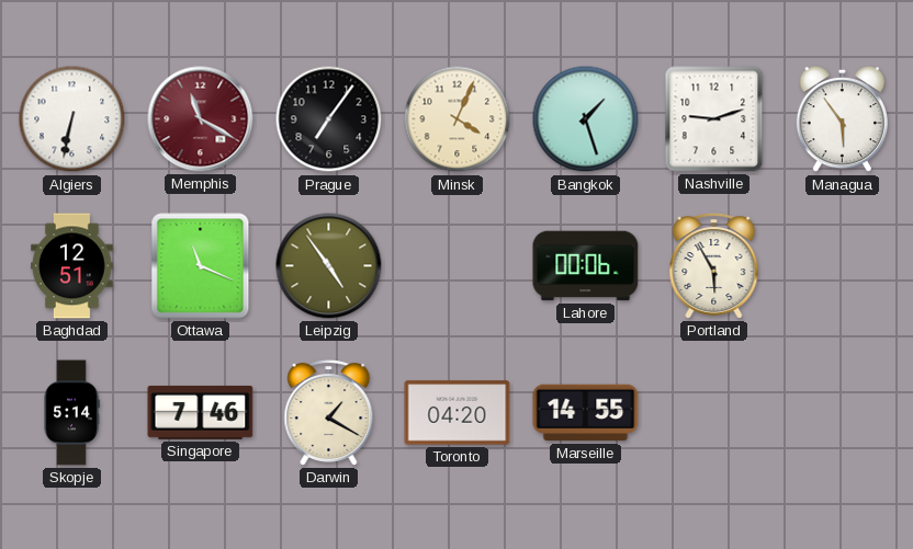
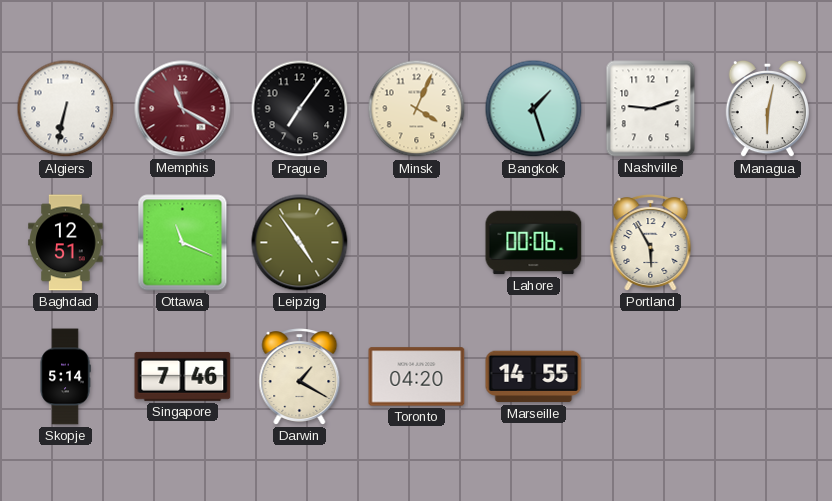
Managua: 5:54 -> 6:02 (767, 109)
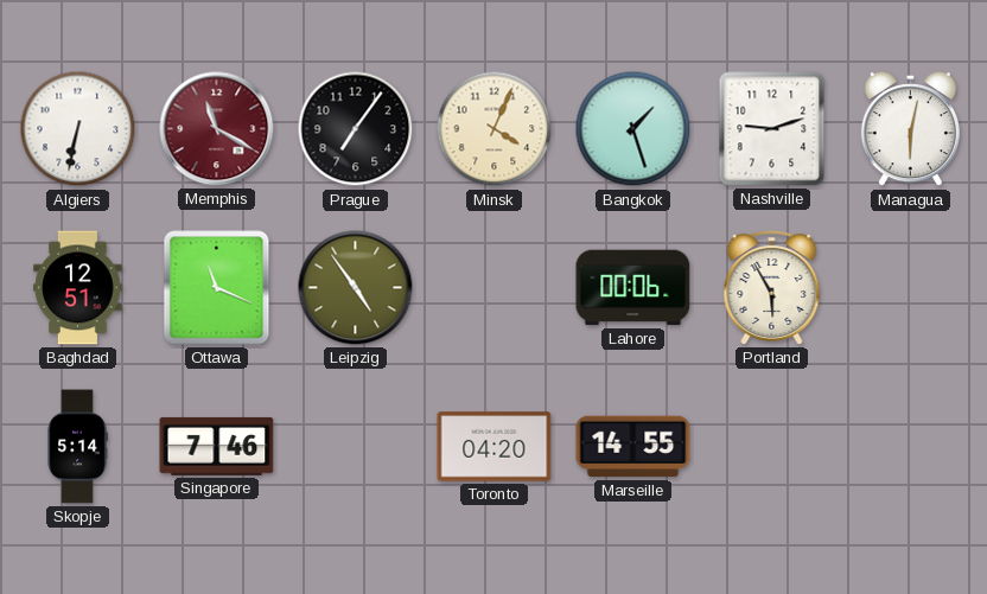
Darwin: 1:20 -> none (300, 377)
